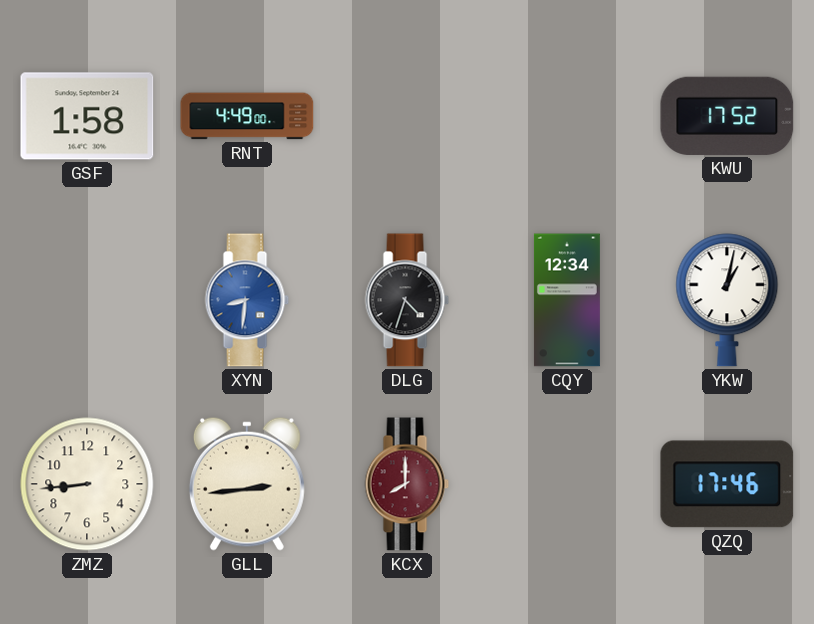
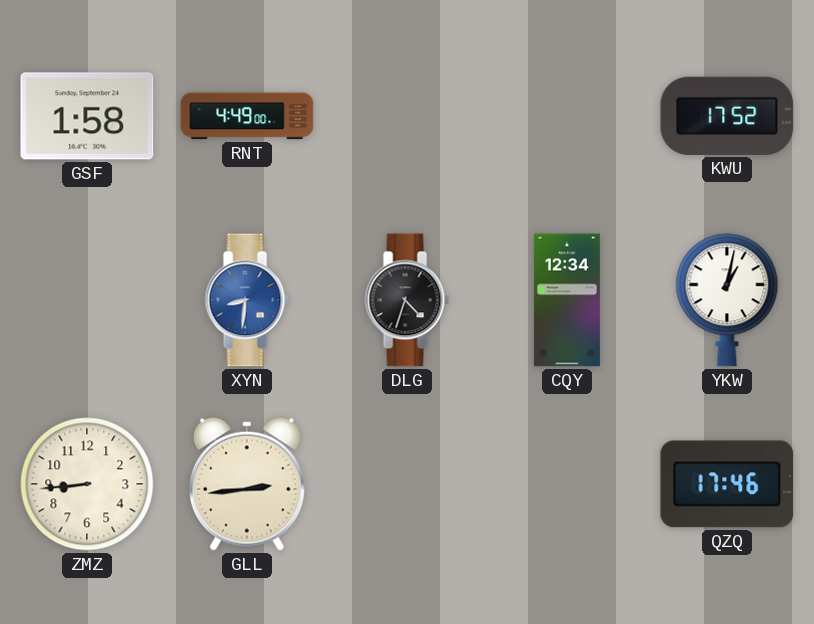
KCX: 8:00 -> none (407, 484)
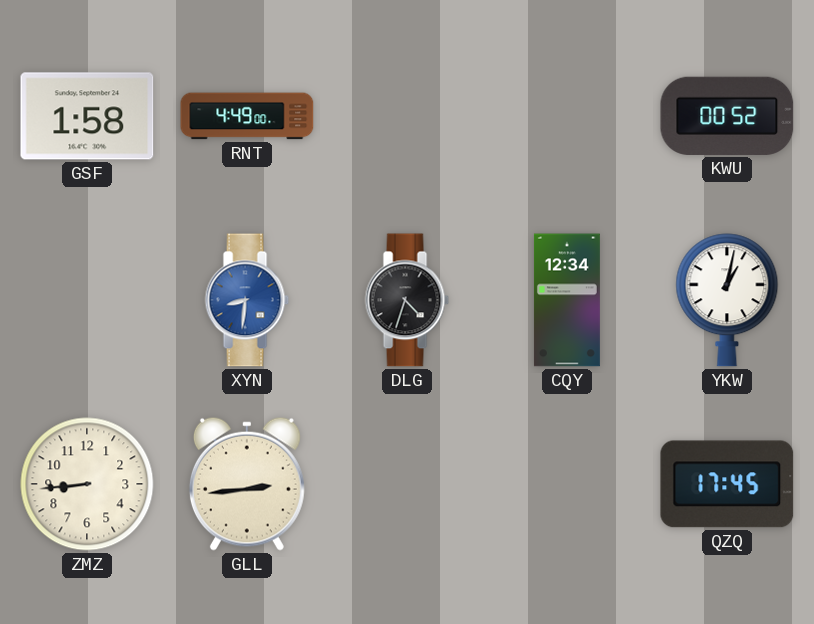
KWU: 17:52 -> 00:52 (727, 116)
QZQ: 17:46 -> 17:45 (727, 484)
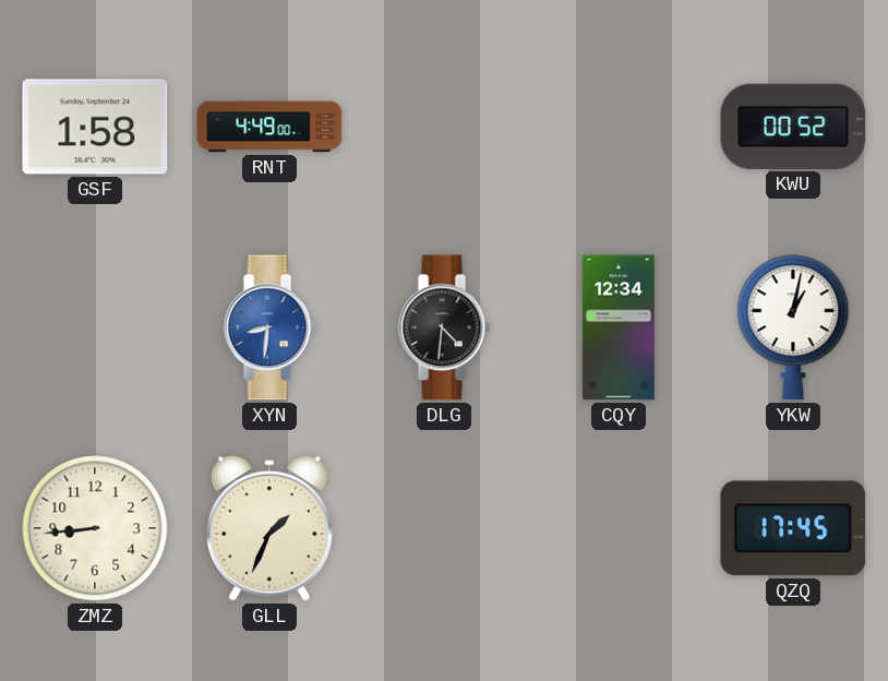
DLG: 4:33 -> 4:31 (444, 327)
GLL: 2:44 -> 1:34 (269, 528)
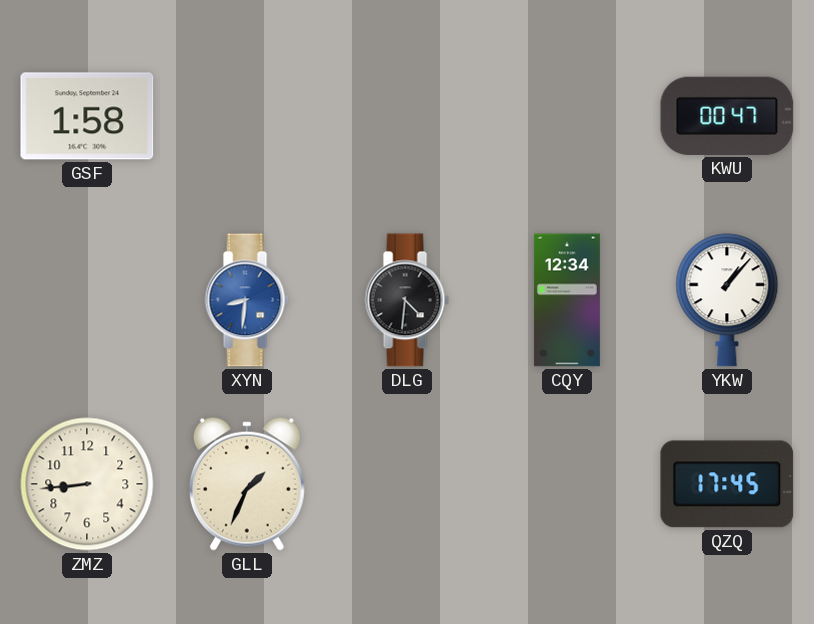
RNT: 4:49 -> none (269, 127)
KWU: 00:52 -> 00:47 (727, 116)
YKW: 1:02 -> 1:07 (727, 300)
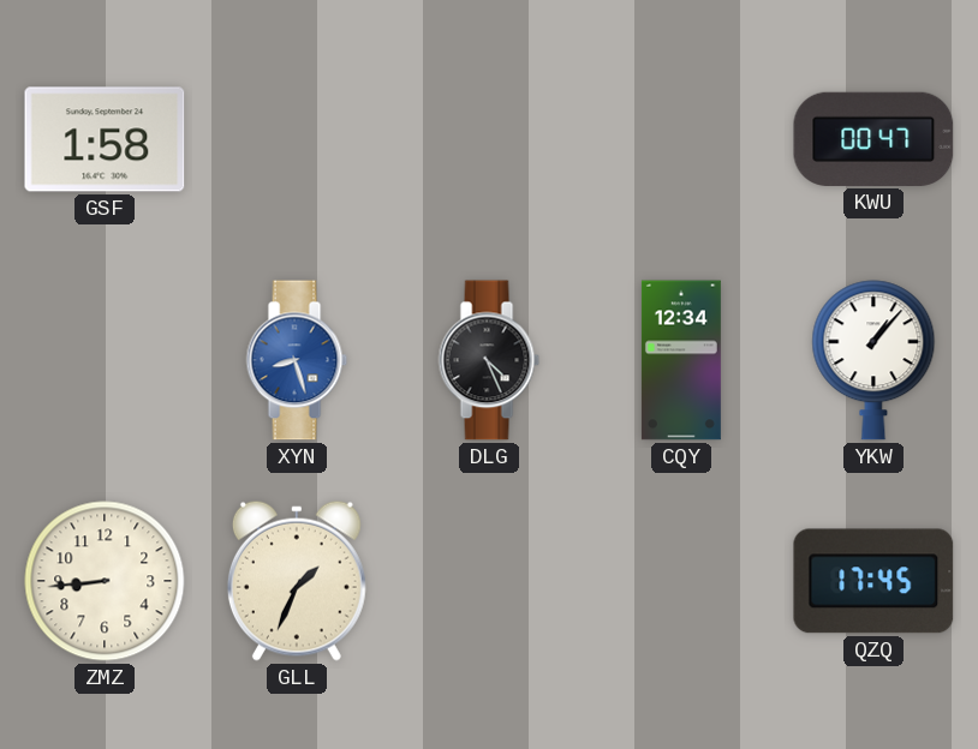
XYN: 8:31 -> 8:27 (297, 360)
DLG: 4:31 -> 4:26 (489, 360)
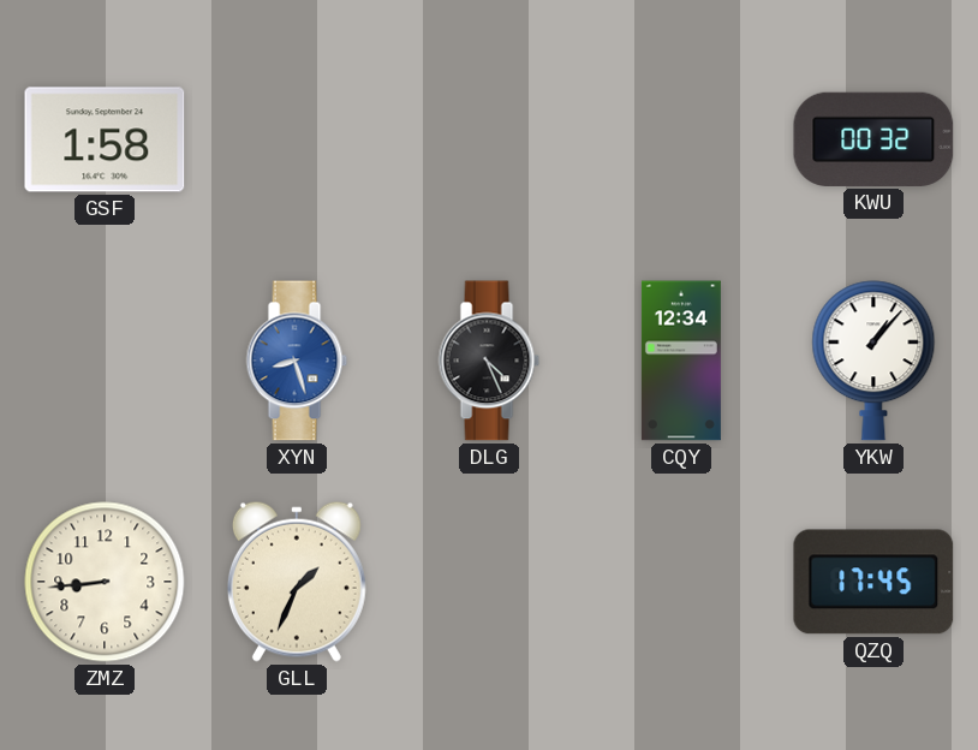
KWU: 00:47 -> 00:32 (873, 139)
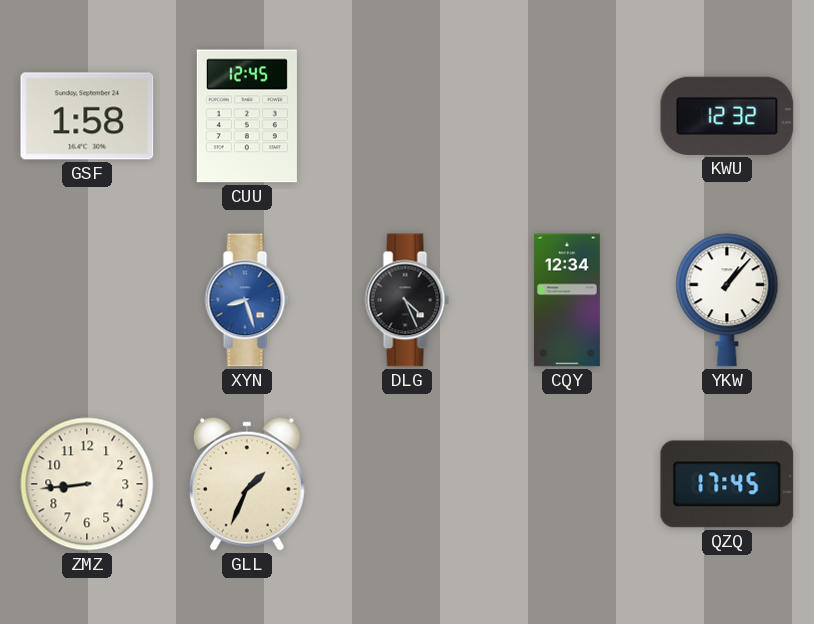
CUU: none -> 12:45 (247, 116)
KWU: 00:32 -> 12:32 (727, 116)
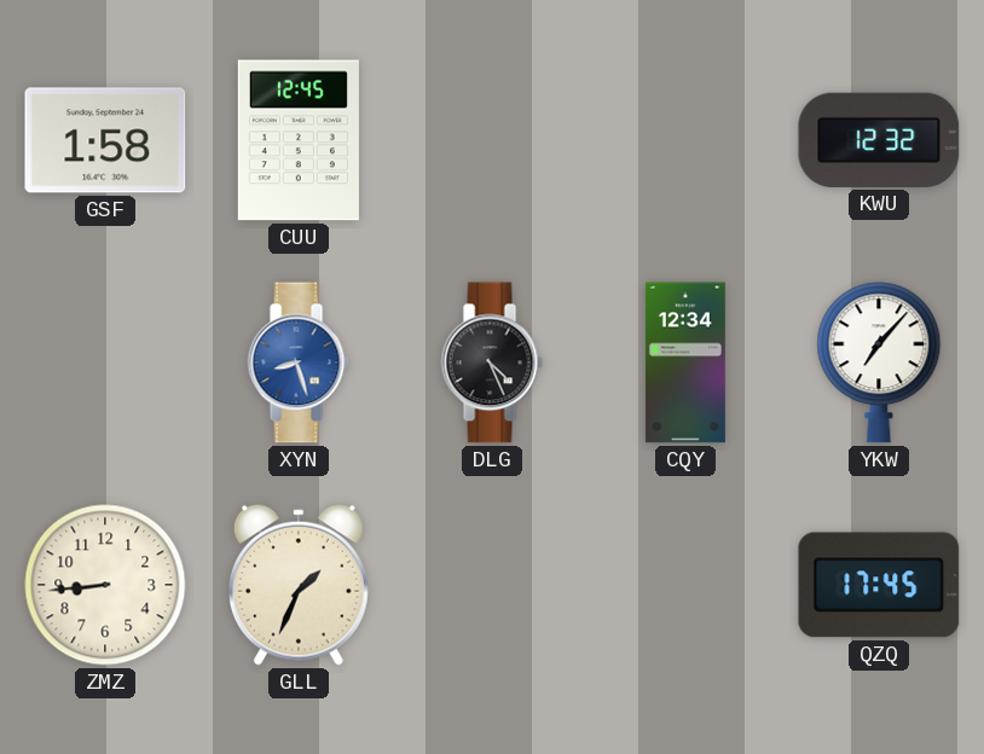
YKW: 1:07 -> 7:07 (879, 362)
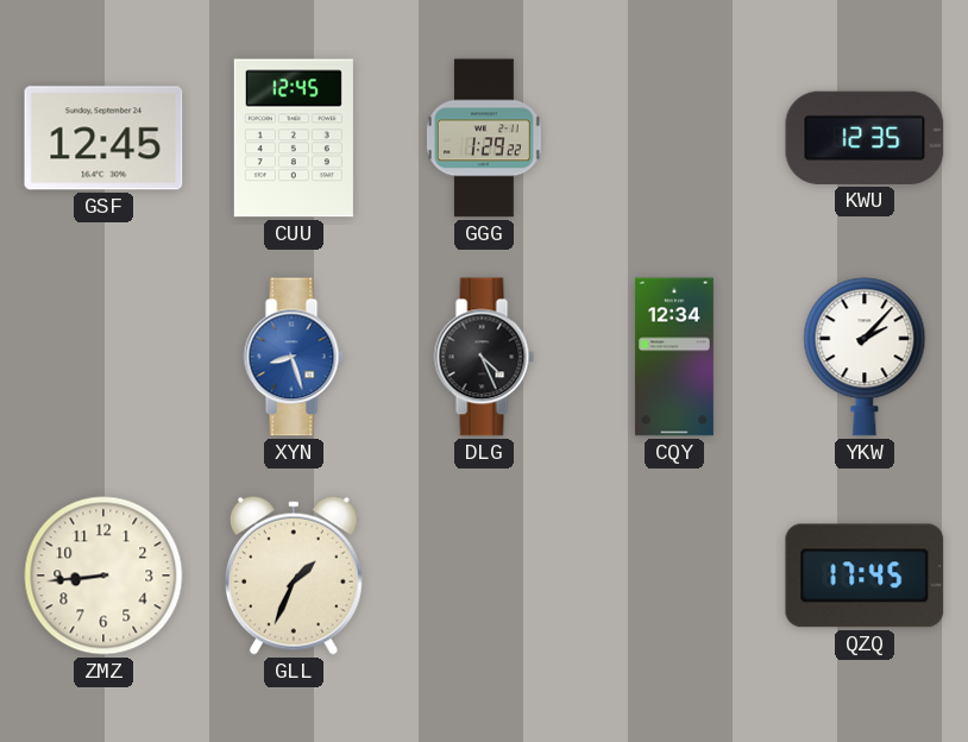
GSF: 1:58 -> 12:45 (103, 138)
GGG: none -> 1:29 (484, 138)
KWU: 12:32 -> 12:35 (865, 138)
YKW: 7:07 -> 2:07 (865, 357)
